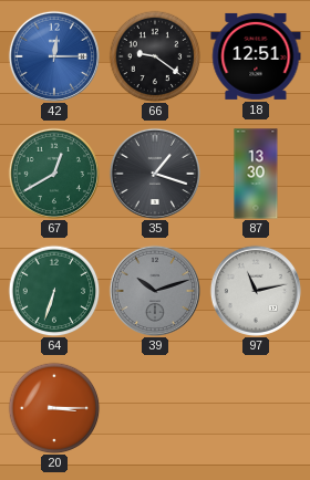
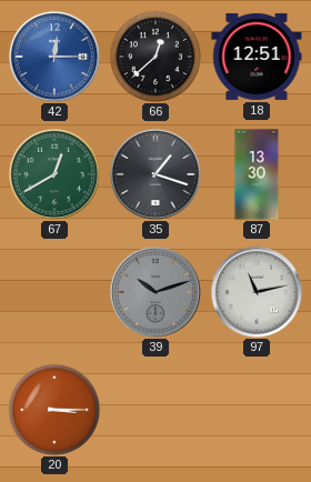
66: 9:21 -> 12:38 (155, 57)
64: 6:33 -> none (54, 291)
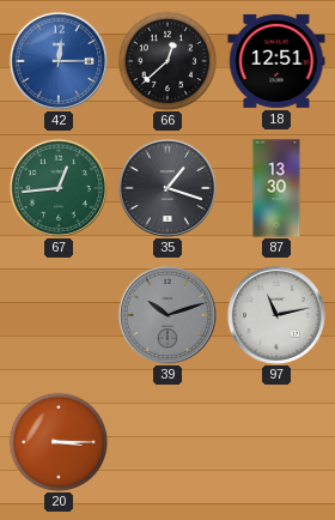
67: 12:40 -> 12:44 (59, 188)
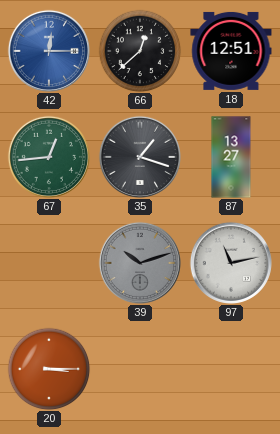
87: 13:30 -> 13:27 (231, 157)
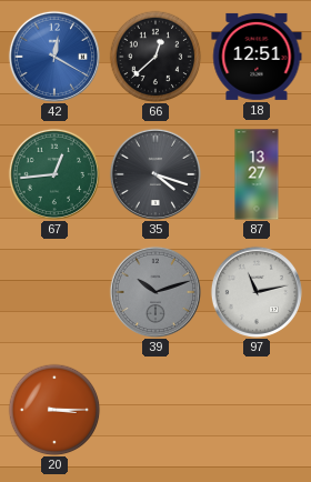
42: 12:15 -> 12:20 (54, 57)
35: 1:18 -> 4:18 (155, 174)
